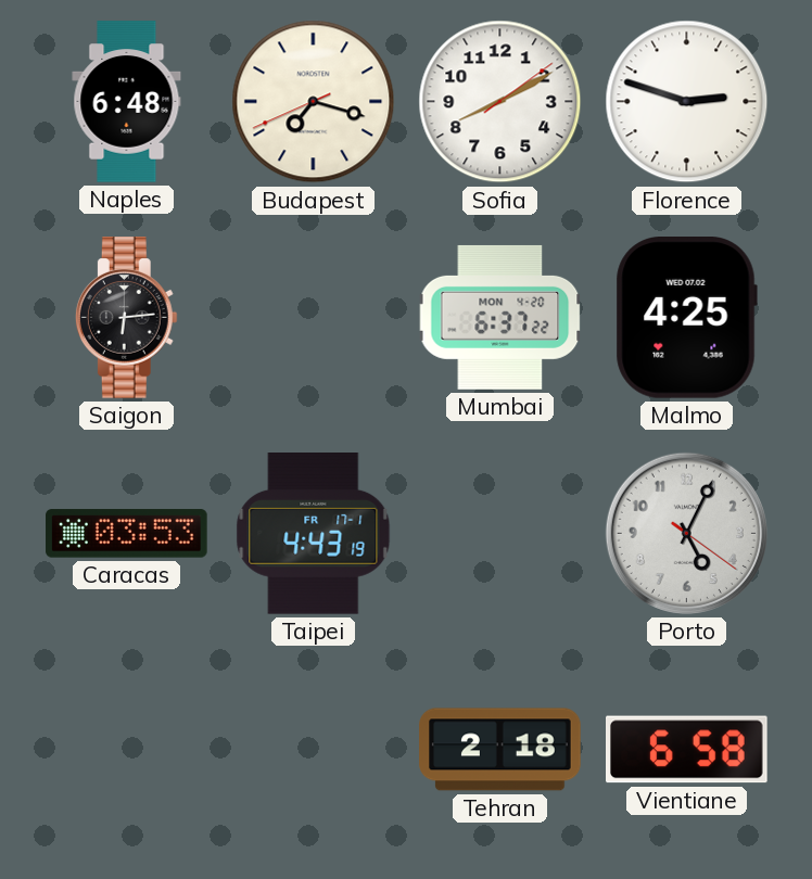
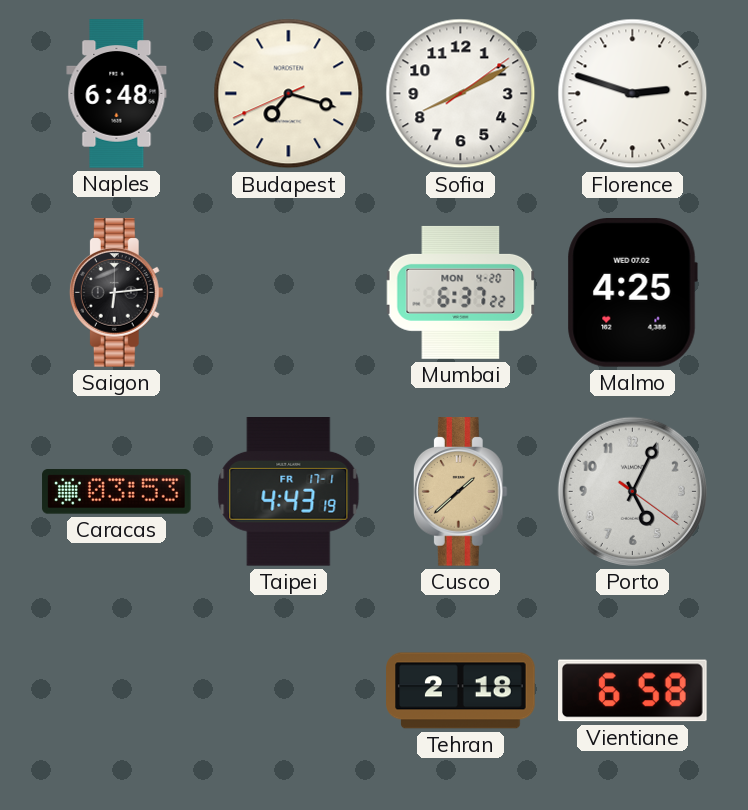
Cusco: none -> 1:38 (460, 492)
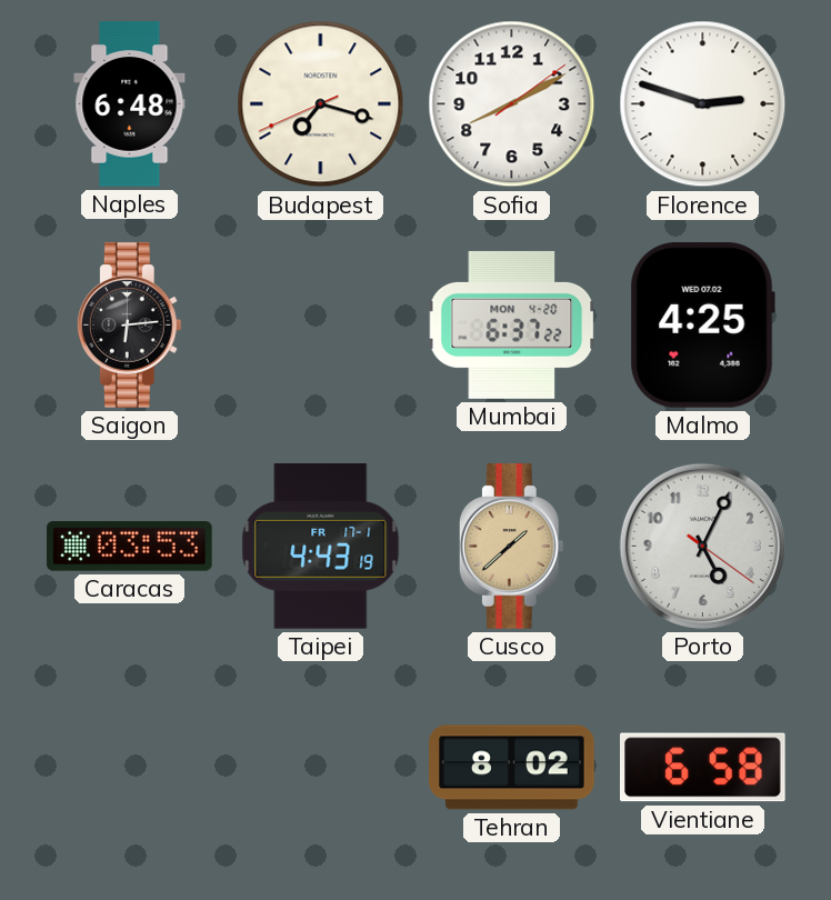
Tehran: 2:18 -> 8:02 (512, 768)
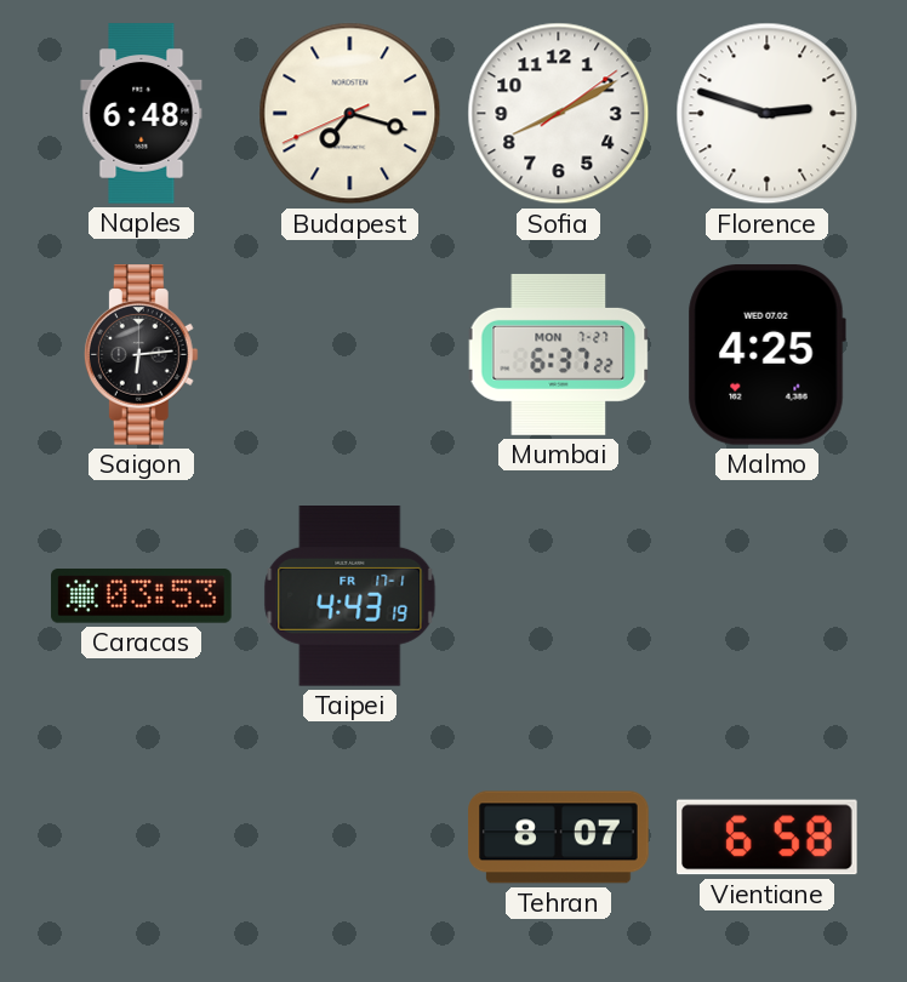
Mumbai date: MON 4-20 -> MON 7-27 (559, 354)
Cusco: 1:38 -> none (511, 547)
Porto: 5:04 -> none (702, 546)
Tehran: 8:02 -> 8:07 (559, 838)
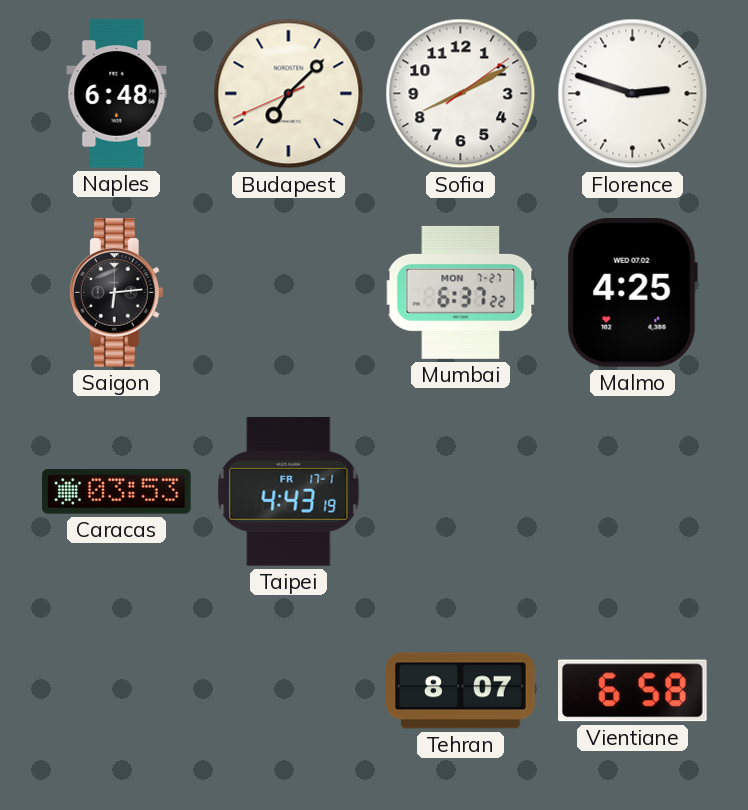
Budapest: 7:17 -> 7:07 (289, 94)
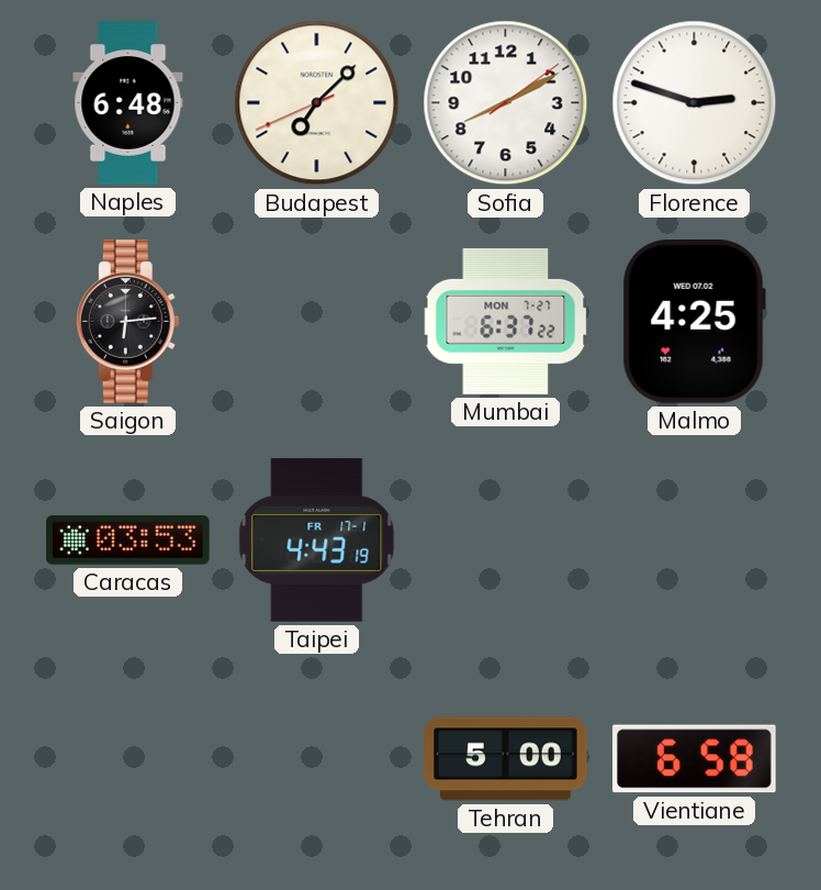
Tehran: 8:07 -> 5:00 (506, 759)
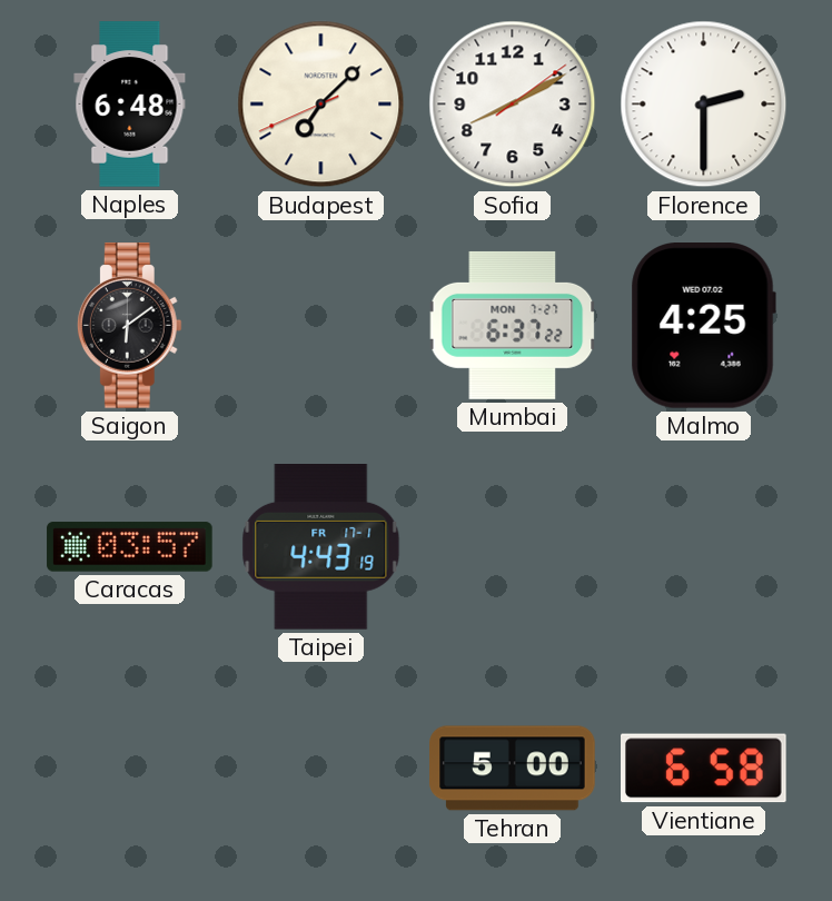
Florence: 2:48 -> 2:30 (704, 105)
Saigon: 6:14 -> 6:09 (129, 326)
Caracas: 03:53 -> 03:57 (130, 547)
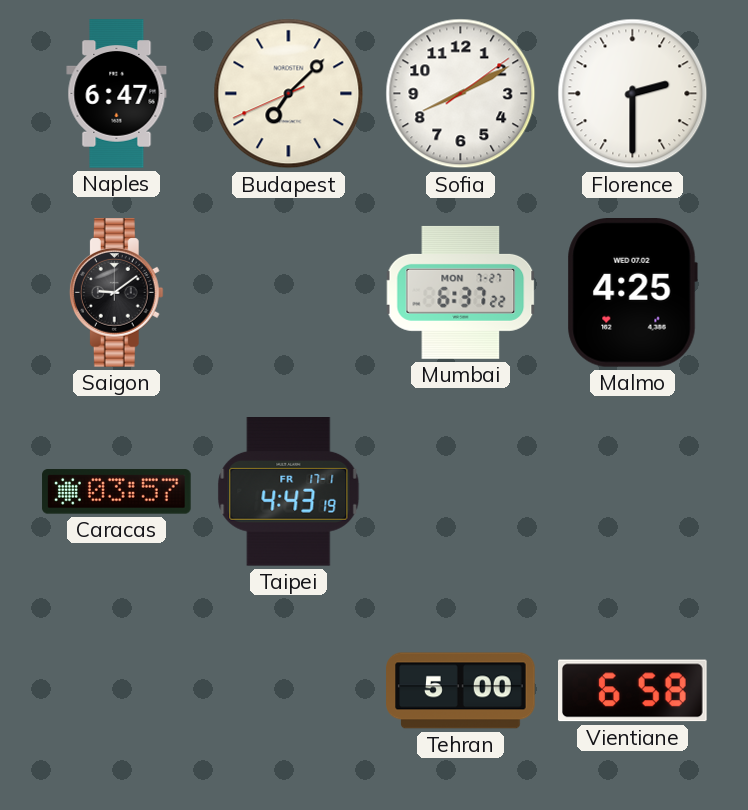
Naples: 6:48 -> 6:47 (117, 94)
Saigon: 6:09 -> 9:09 (116, 293)
